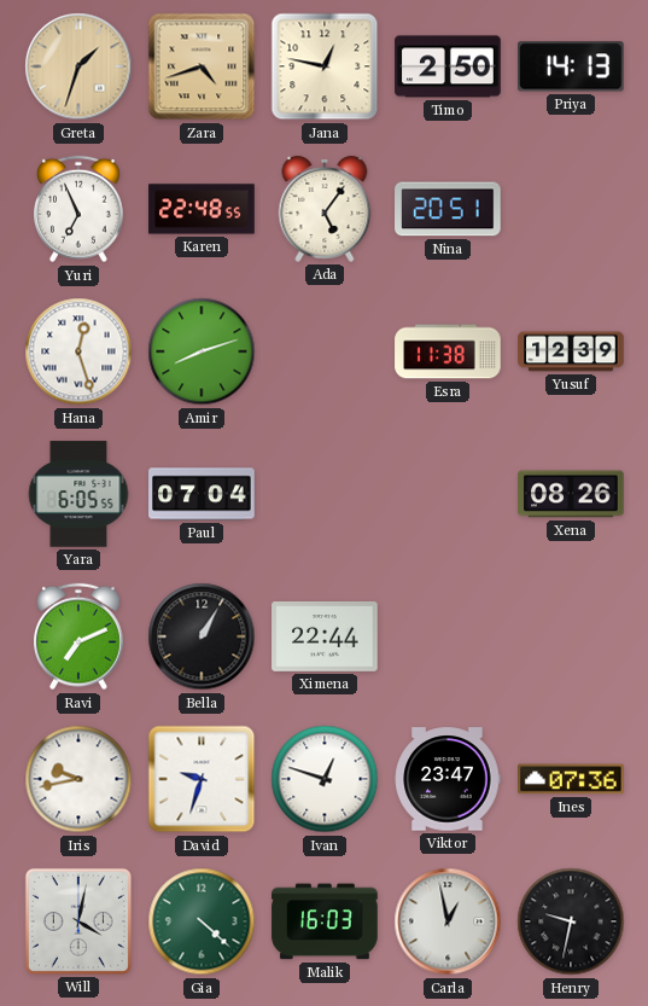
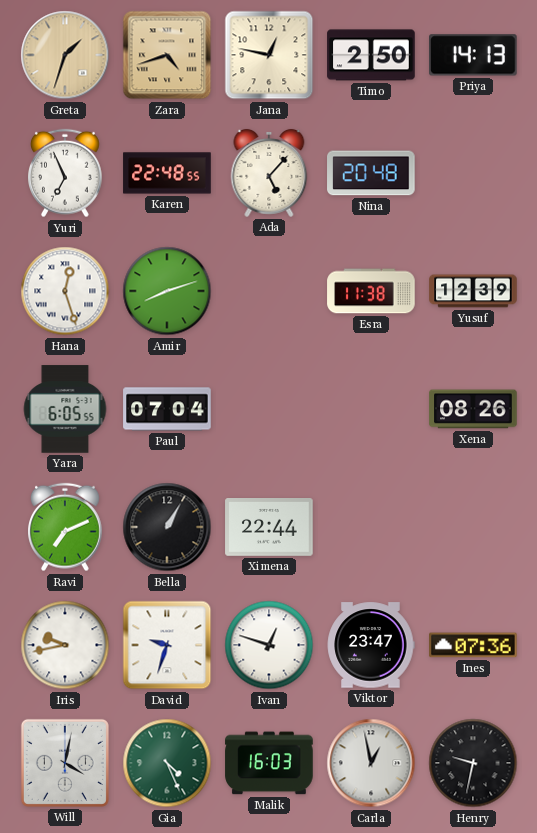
Ada: 5:06 -> 5:07 (269, 173)
Nina: 20:51 -> 20:48 (371, 173)
Gia: 4:22 -> 4:26 (167, 763)
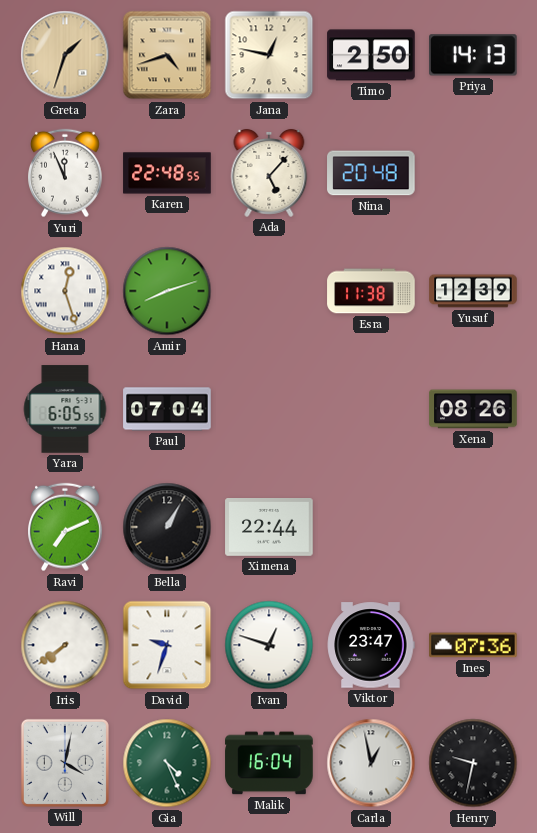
Yuri: 6:56 -> 11:56 (66, 173)
Iris: 9:43 -> 7:39 (65, 645)
Malik: 16:03 -> 16:04 (269, 763)
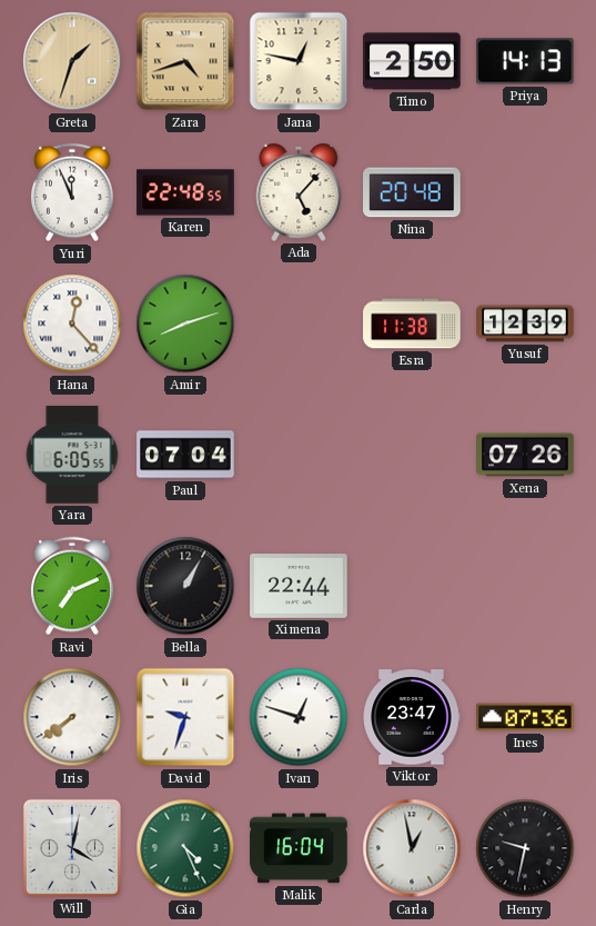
Hana: 12:27 -> 12:23 (72, 323)
Xena: 08:26 -> 07:26 (525, 455)
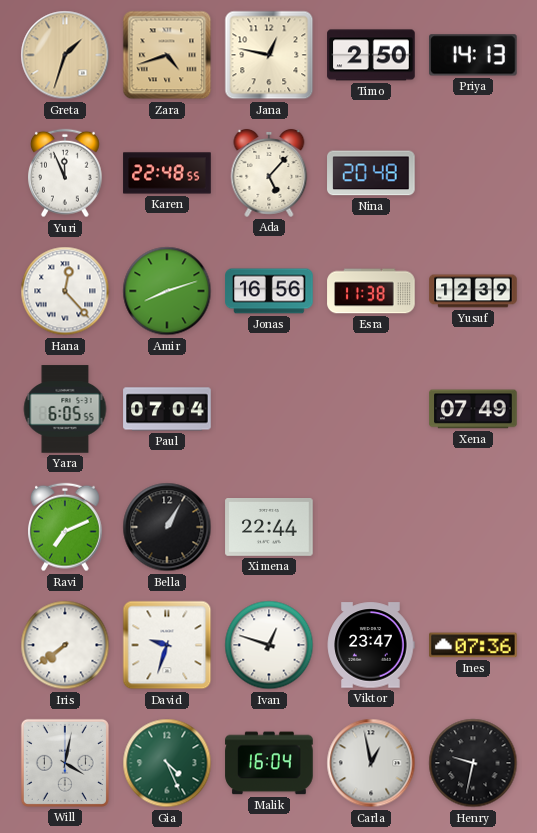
Jonas: none -> 16:56 (269, 291)
Xena: 07:26 -> 07:49 (473, 409)
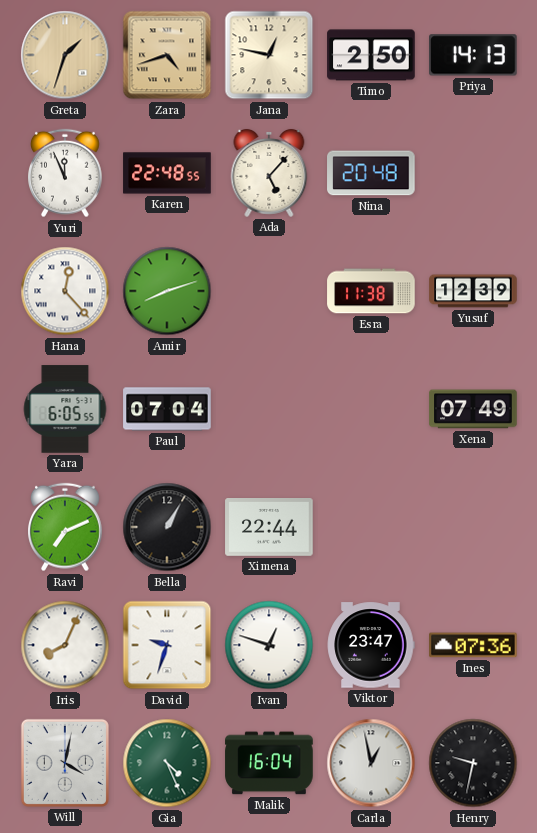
Jonas: 16:56 -> none (269, 291)
Iris: 7:39 -> 8:04 (65, 645)
